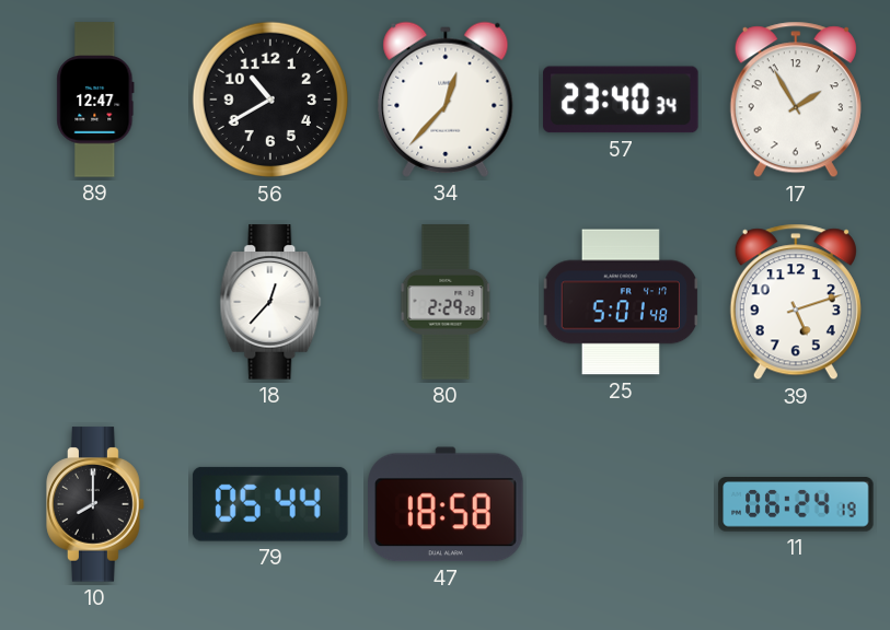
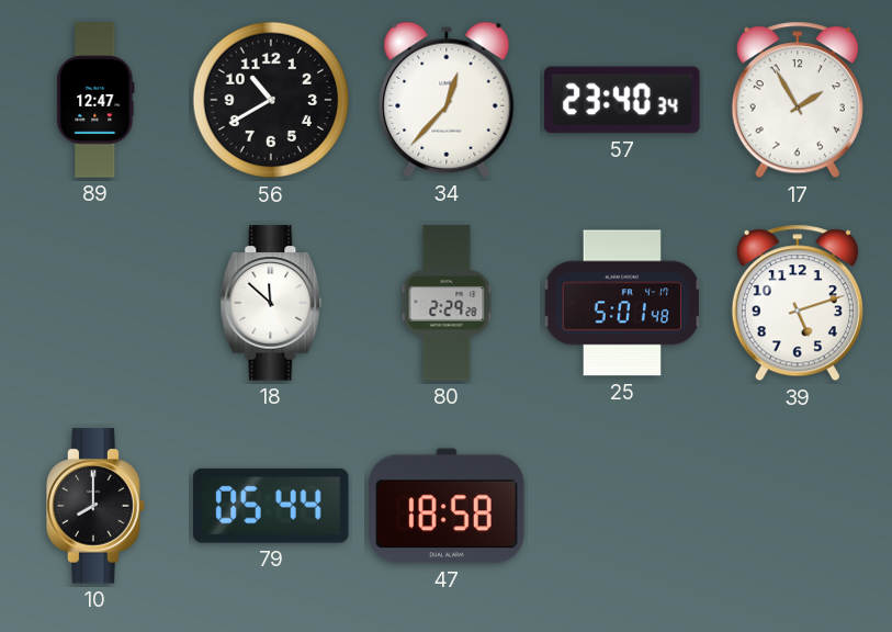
18: 12:37 -> 11:52 (271, 303)
11: 06:24 -> none (796, 504)
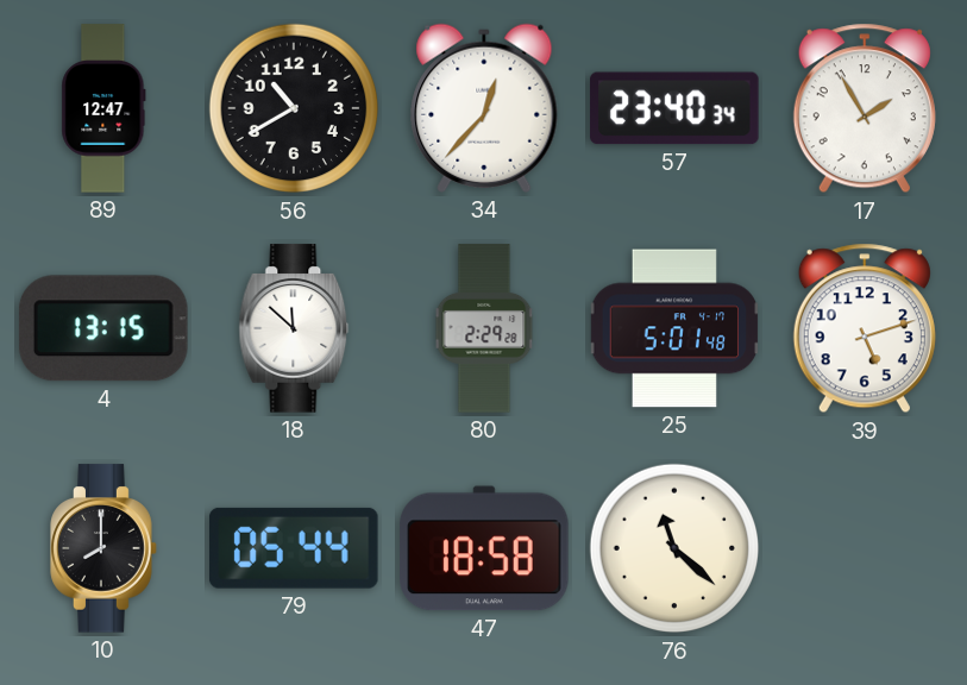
4: none -> 13:15 (103, 328)
76: none -> 11:22 (674, 548)
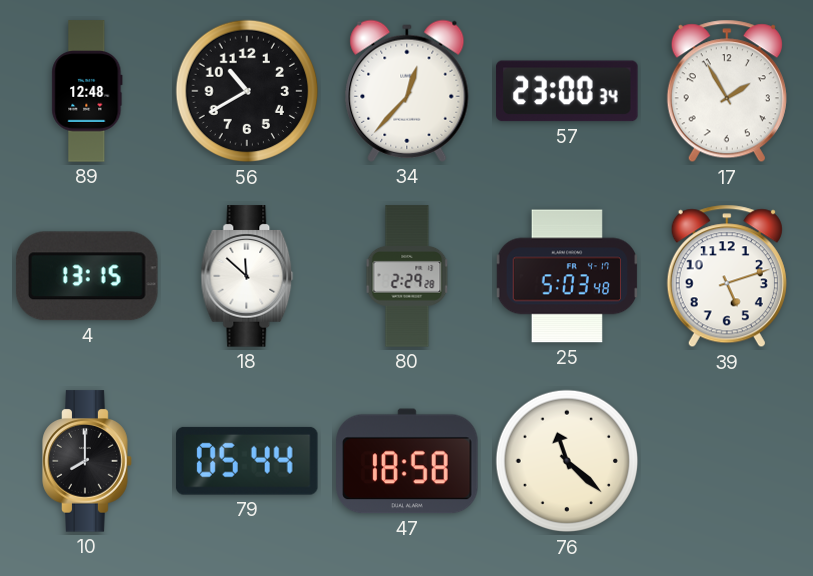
89: 12:47 -> 12:48 (87, 91)
57: 23:40 -> 23:00 (567, 91)
25: 5:01 -> 5:03 (567, 276)
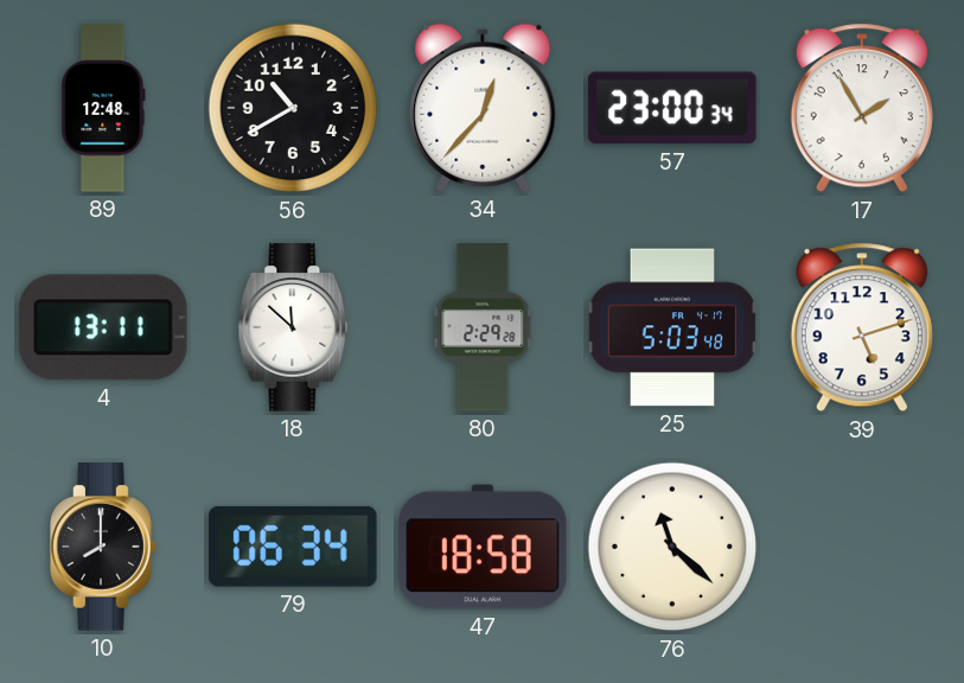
4: 13:15 -> 13:11 (103, 327)
79: 05:44 -> 06:34 (293, 547)
